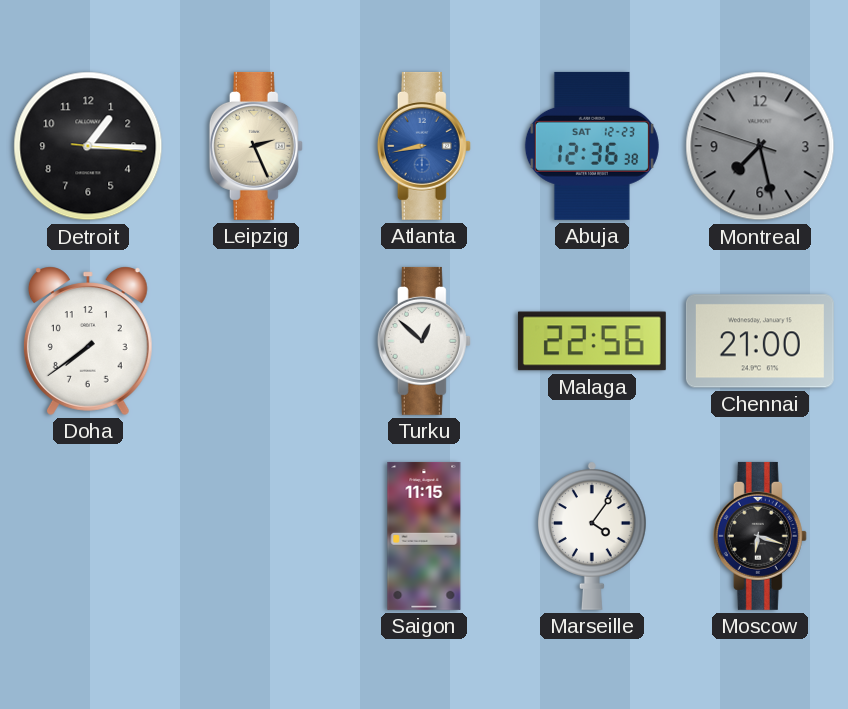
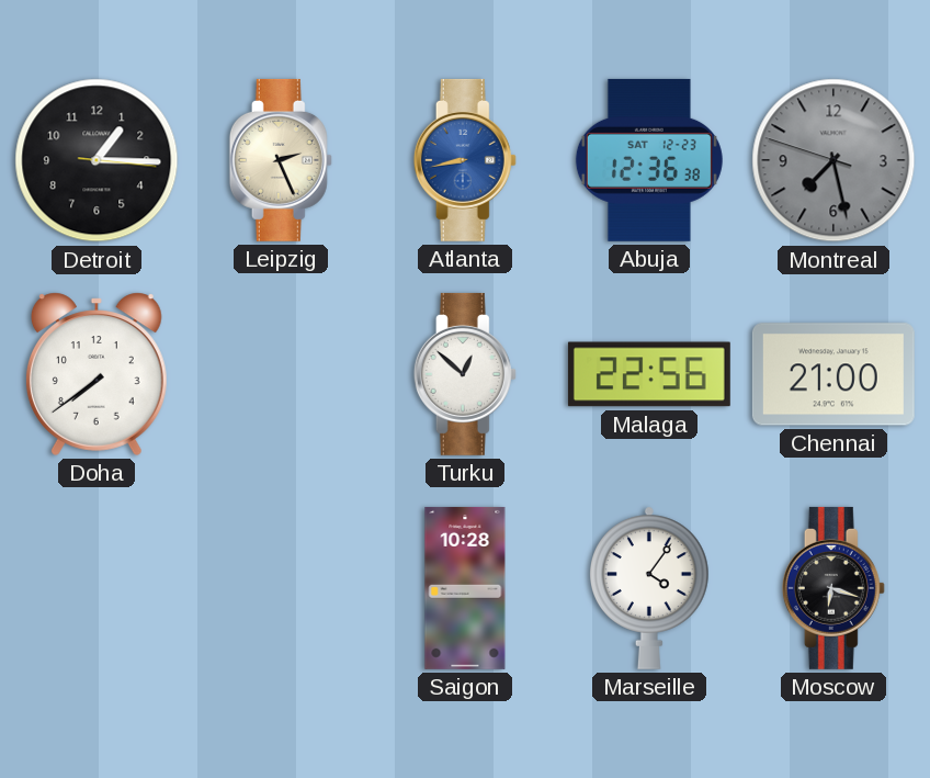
Saigon: 11:15 -> 10:28 (465, 588)
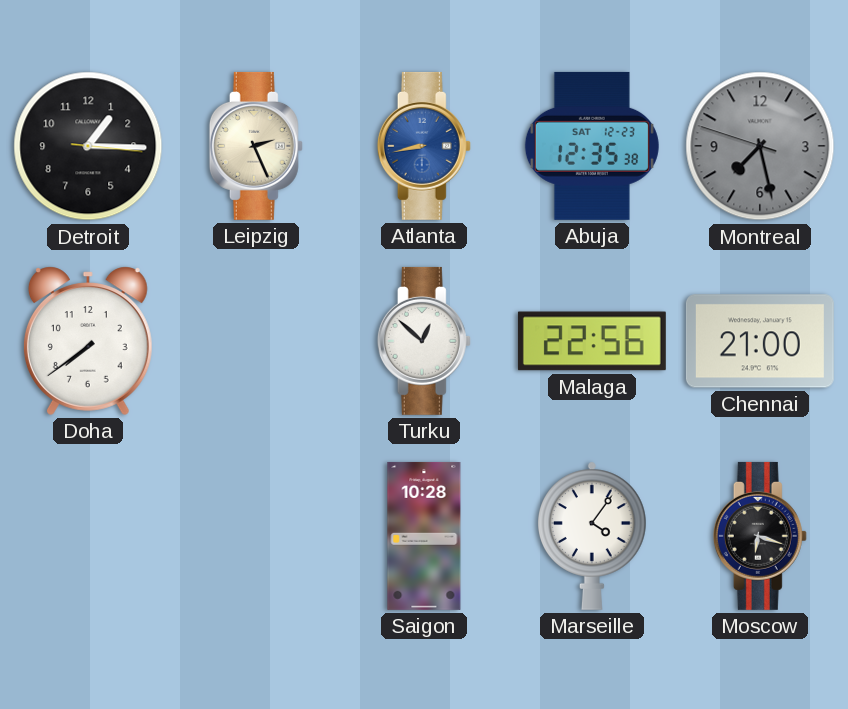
Abuja: 12:36 -> 12:35 (592, 146)
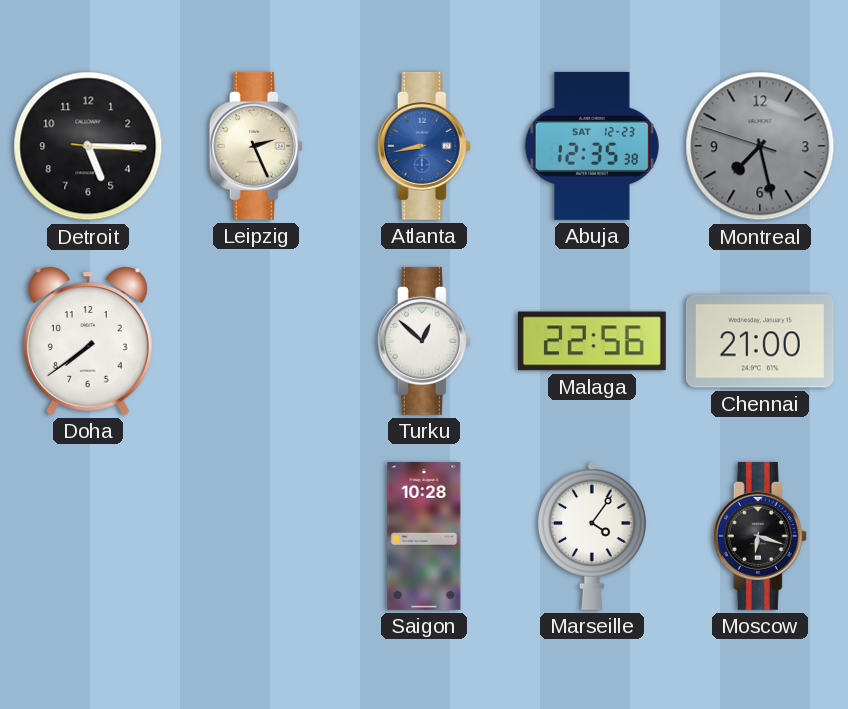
Detroit: 1:15 -> 5:15 (88, 146)
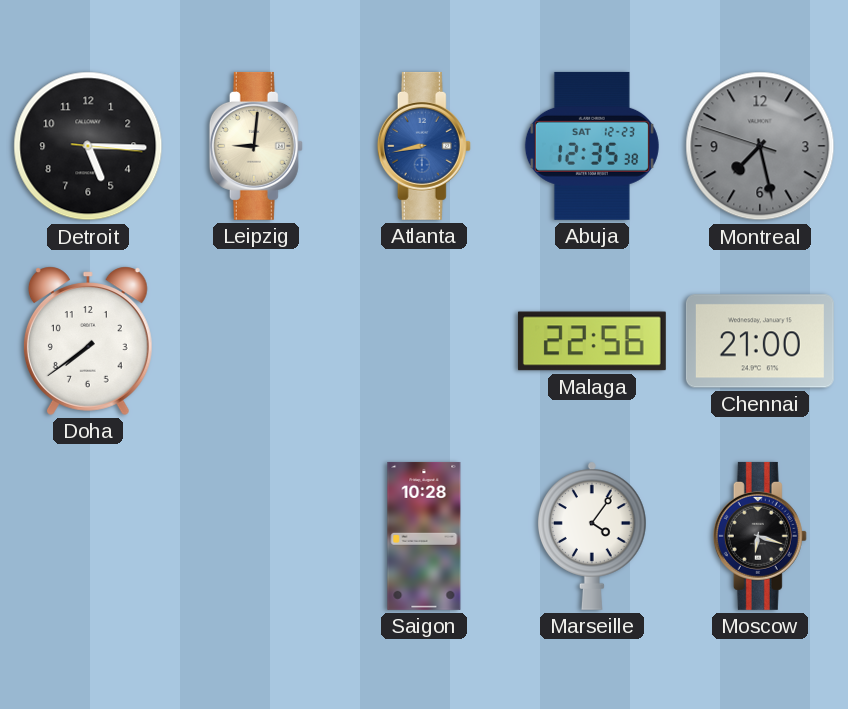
Leipzig: 2:26 -> 9:01 (256, 146)
Turku: 12:52 -> none (424, 341)
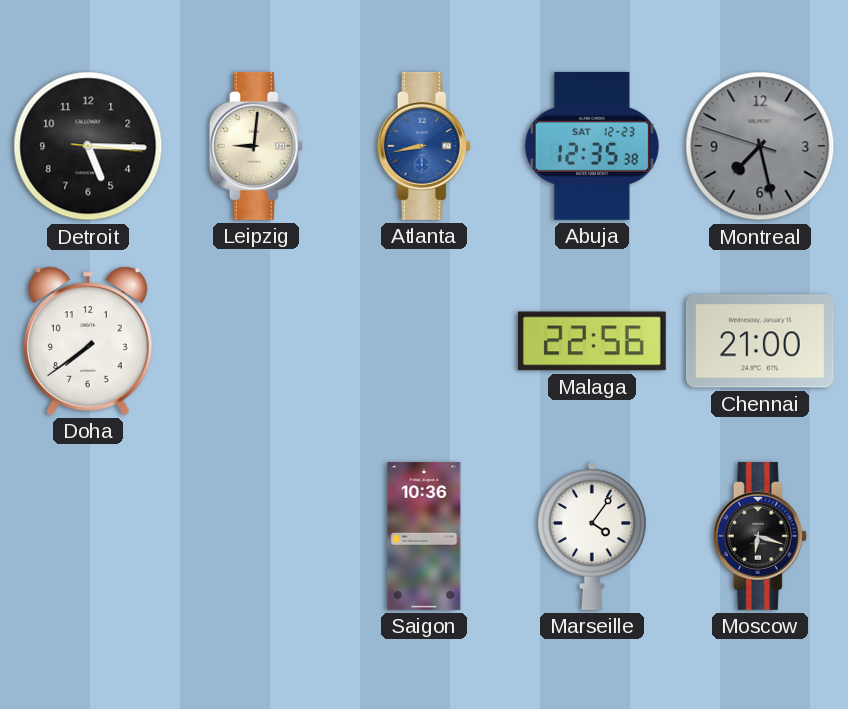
Saigon: 10:28 -> 10:36 (424, 536)
